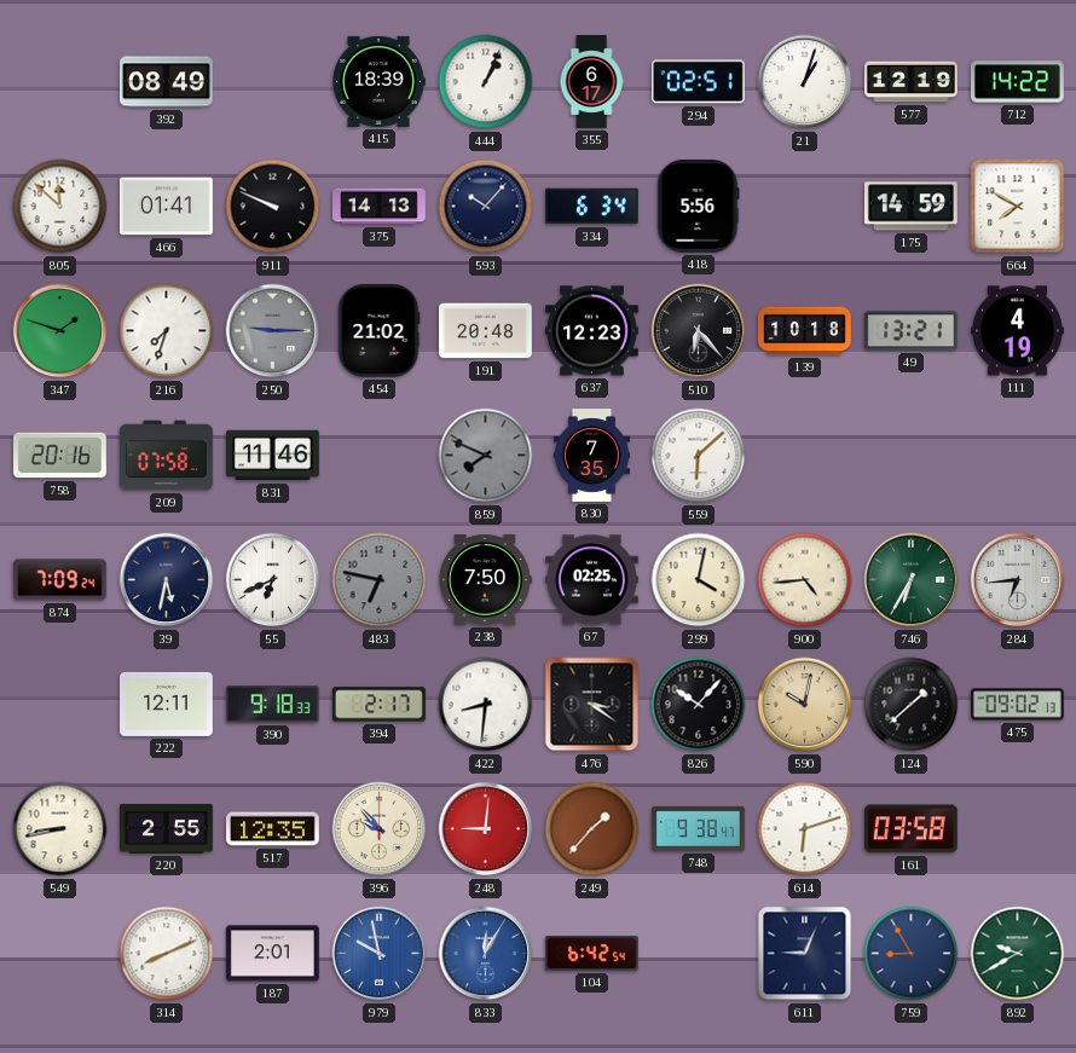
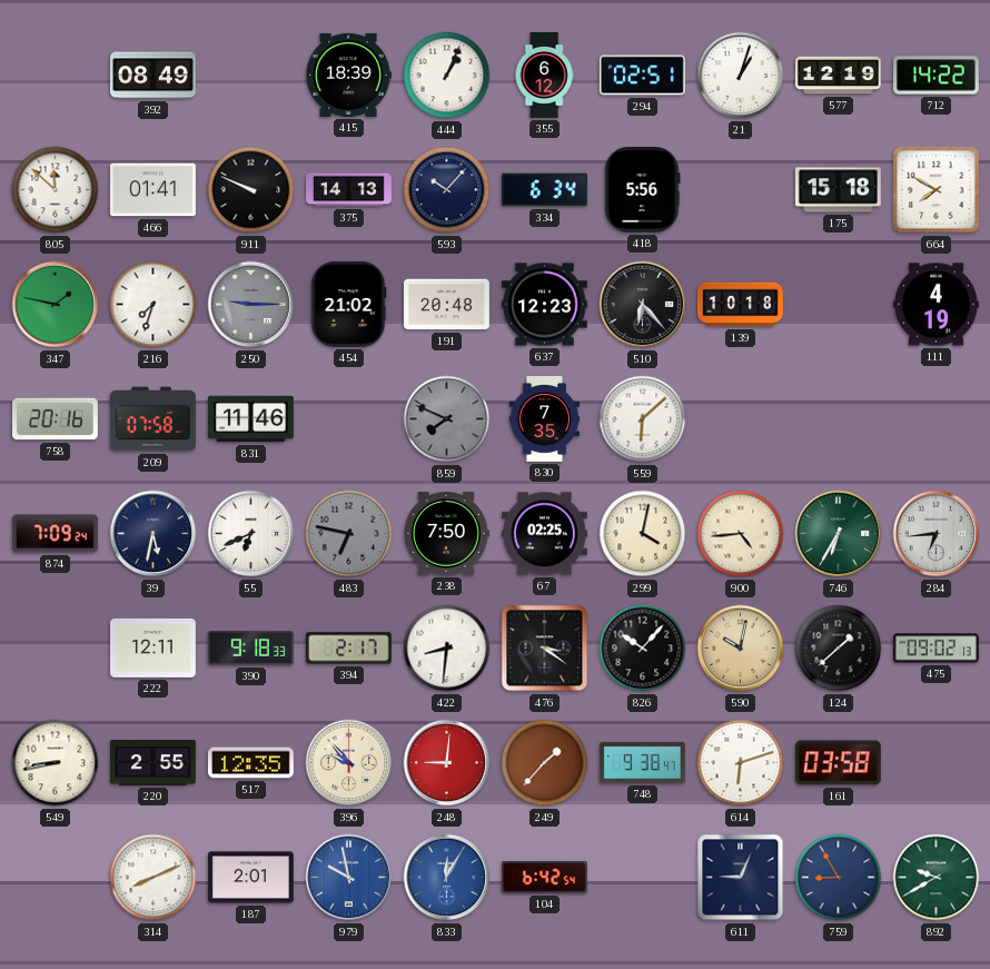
355: 6:17 -> 6:12 (544, 76)
175: 14:59 -> 15:18 (838, 190)
347: 1:48 -> 1:47 (56, 305)
49: 13:21 -> none (910, 331)
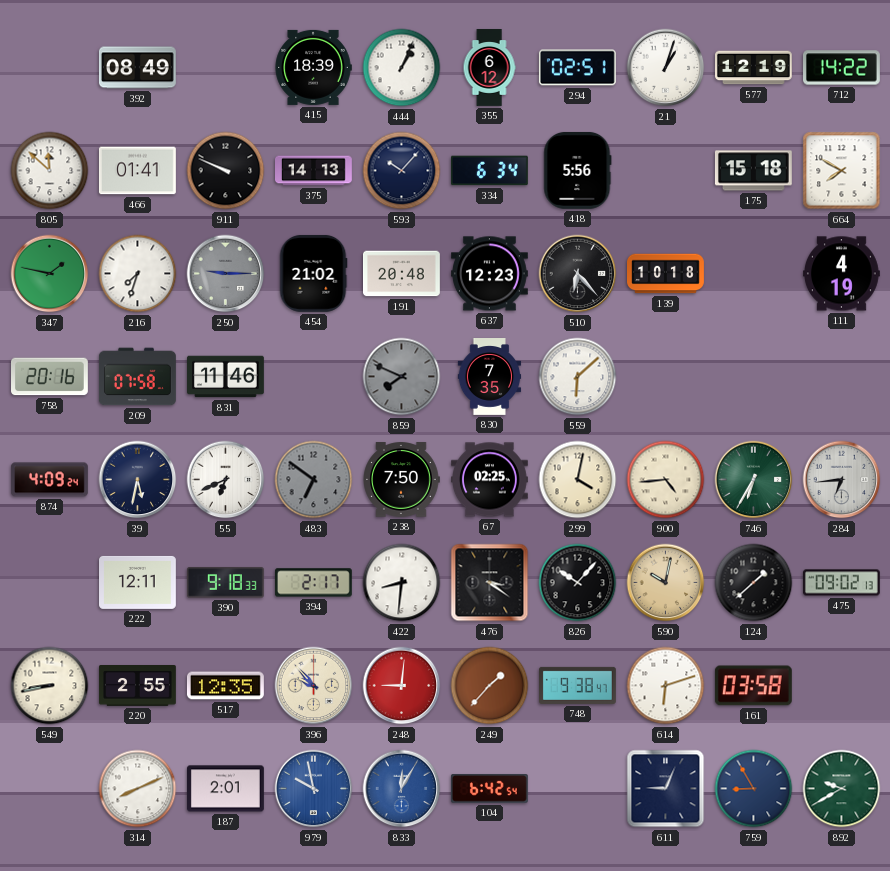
874: 7:09 -> 4:09 (49, 480)
483: 6:47 -> 6:51 (314, 480)
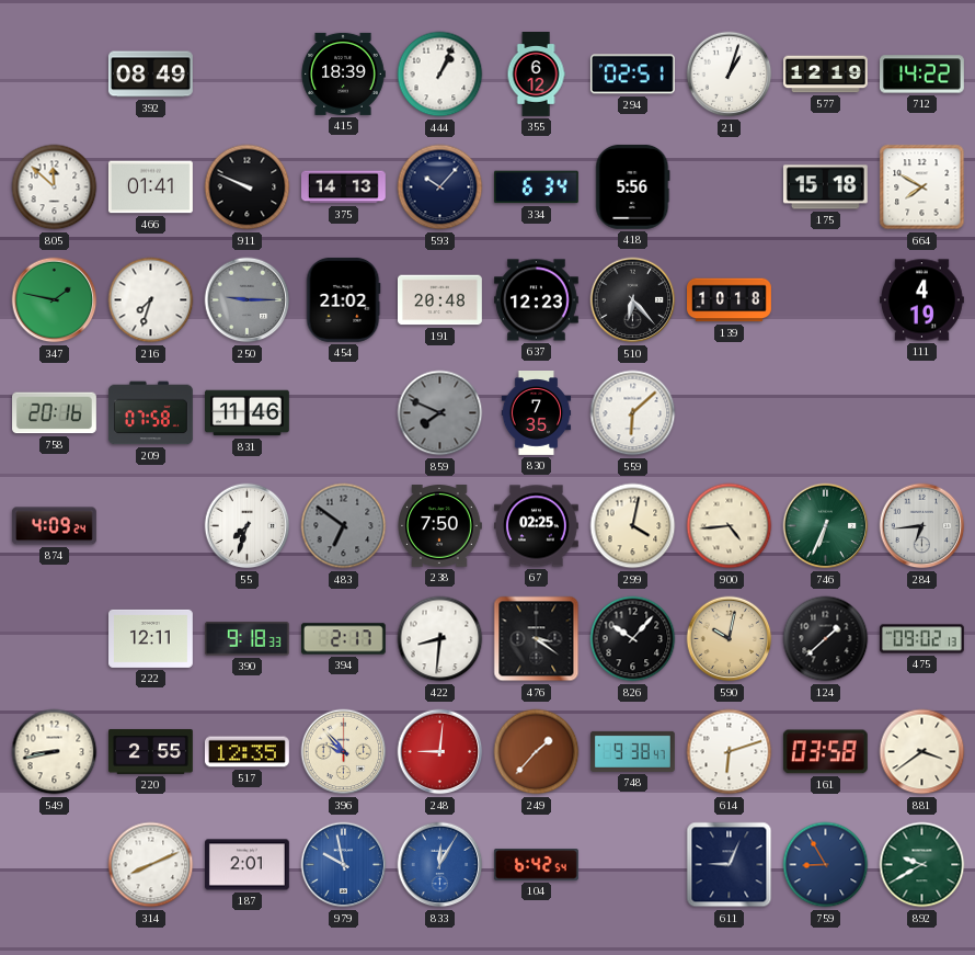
39: 5:32 -> none (138, 480)
55: 6:41 -> 7:33 (248, 526)
746: 6:35 -> 6:34 (826, 526)
881: none -> 3:39 (922, 752)
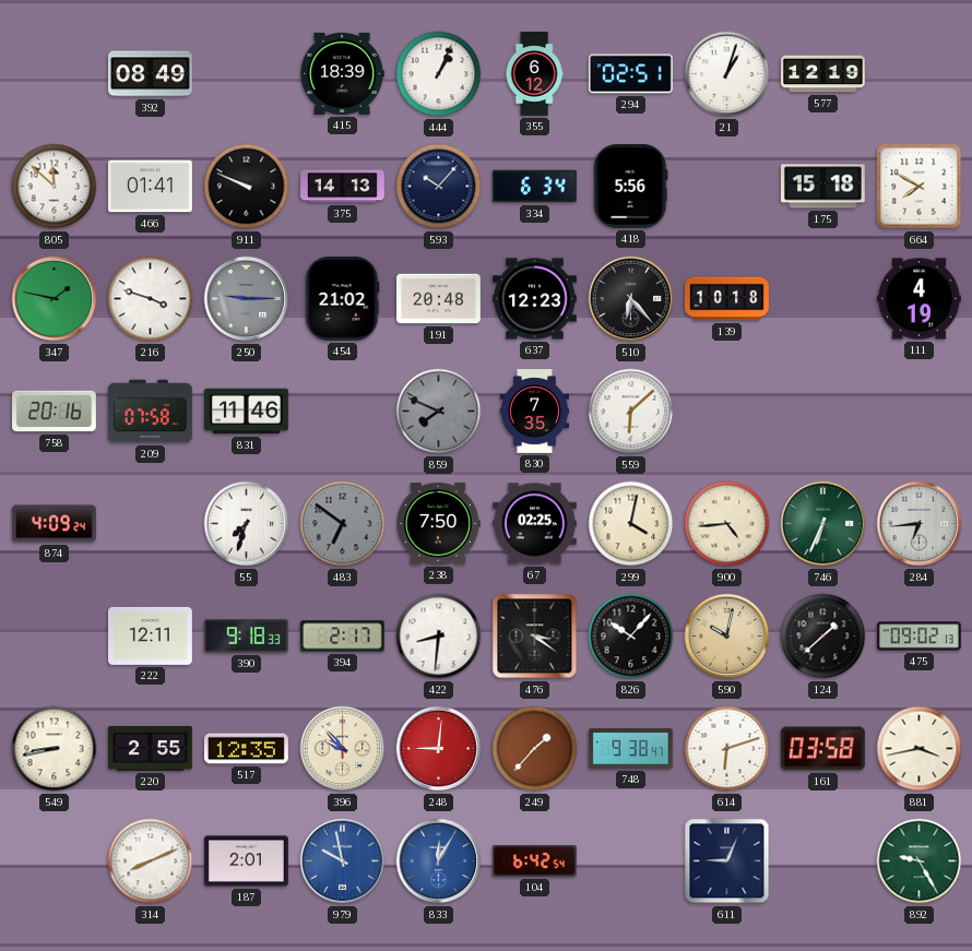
712: 14:22 -> none (922, 75)
216: 7:33 -> 3:48 (151, 299)
881: 3:39 -> 3:43 (920, 749)
759: 8:55 -> none (826, 865)
892: 9:40 -> 9:25 (920, 861)
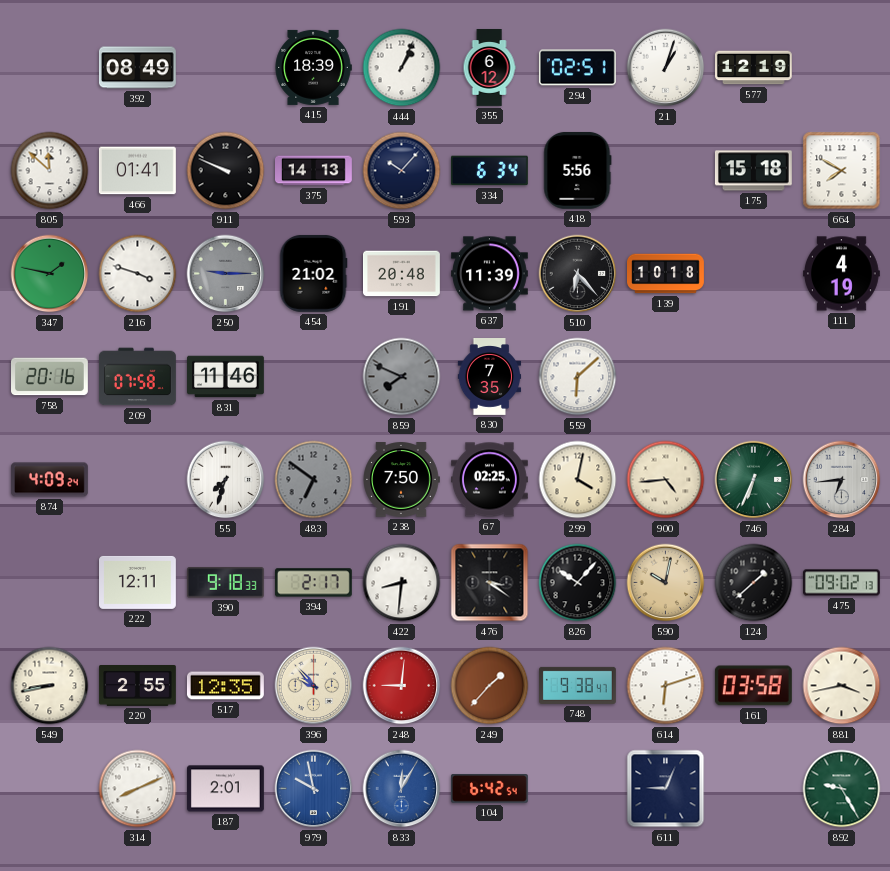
637: 12:23 -> 11:39 (490, 274)
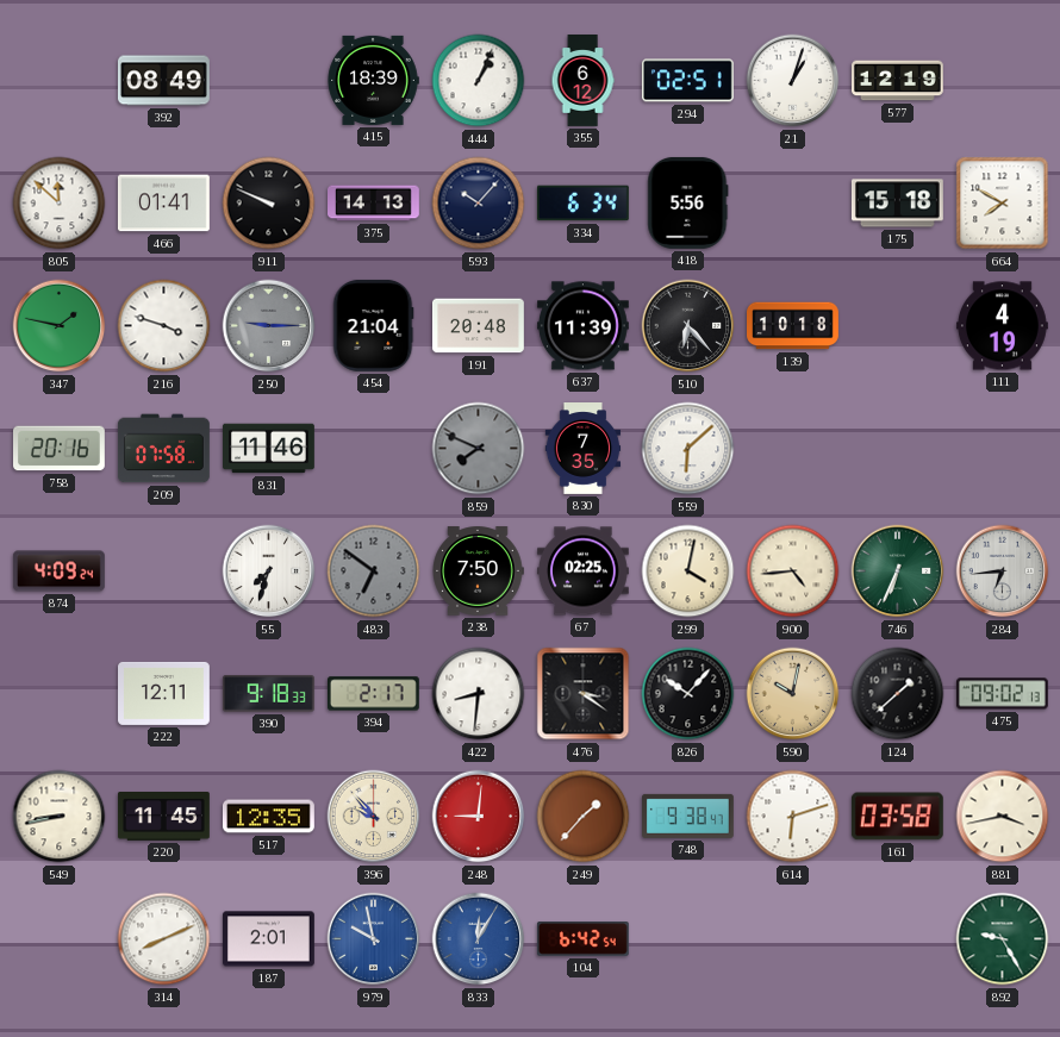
454: 21:02 -> 21:04 (373, 325)
220: 2:55 -> 11:45 (164, 817)
611: 9:04 -> none (666, 789)
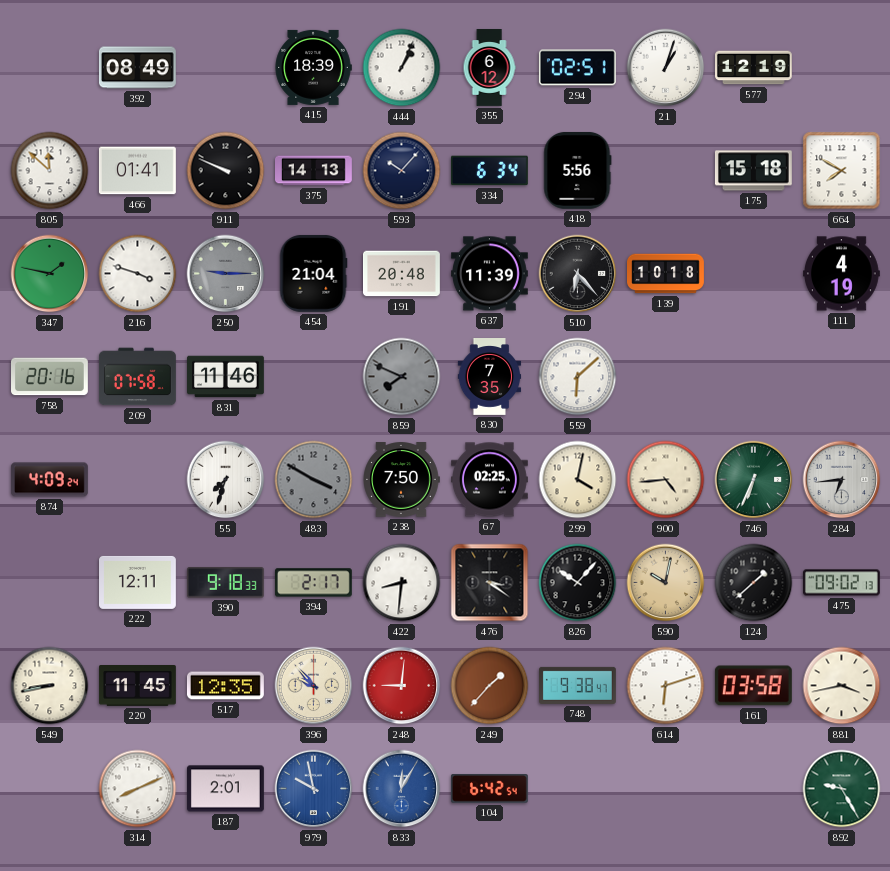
483: 6:51 -> 3:50 (314, 480)
